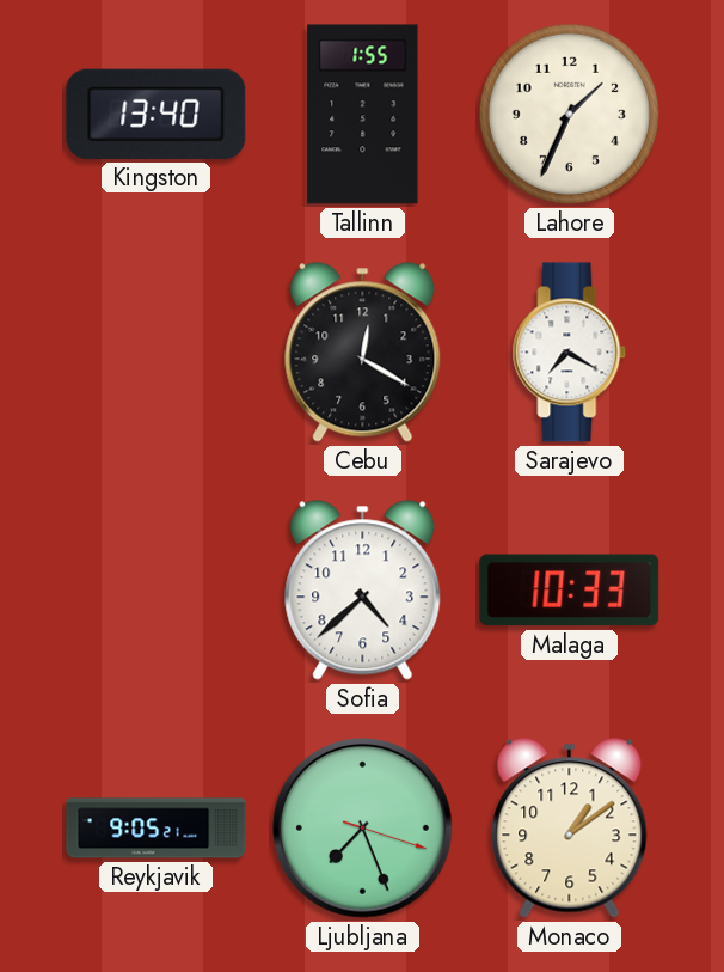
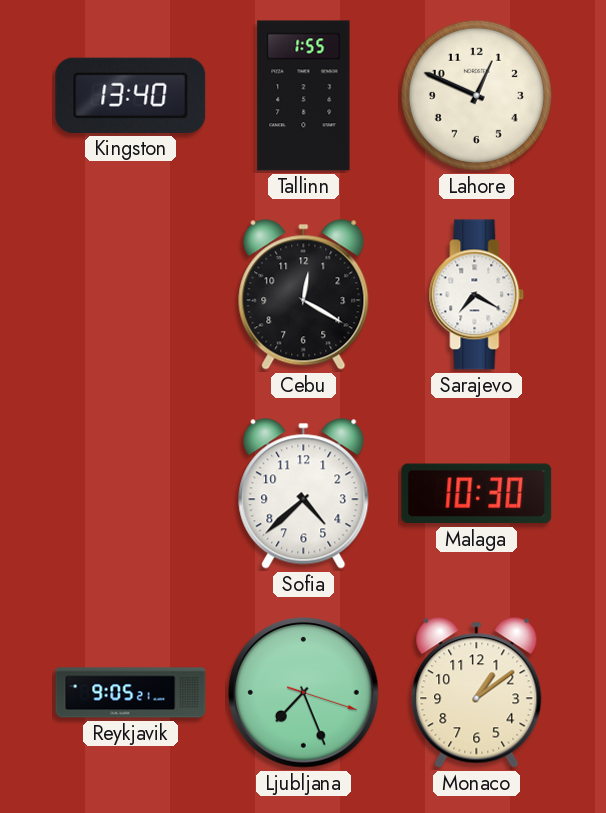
Lahore: 1:34 -> 12:49 (476, 95)
Malaga: 10:33 -> 10:30 (477, 494)
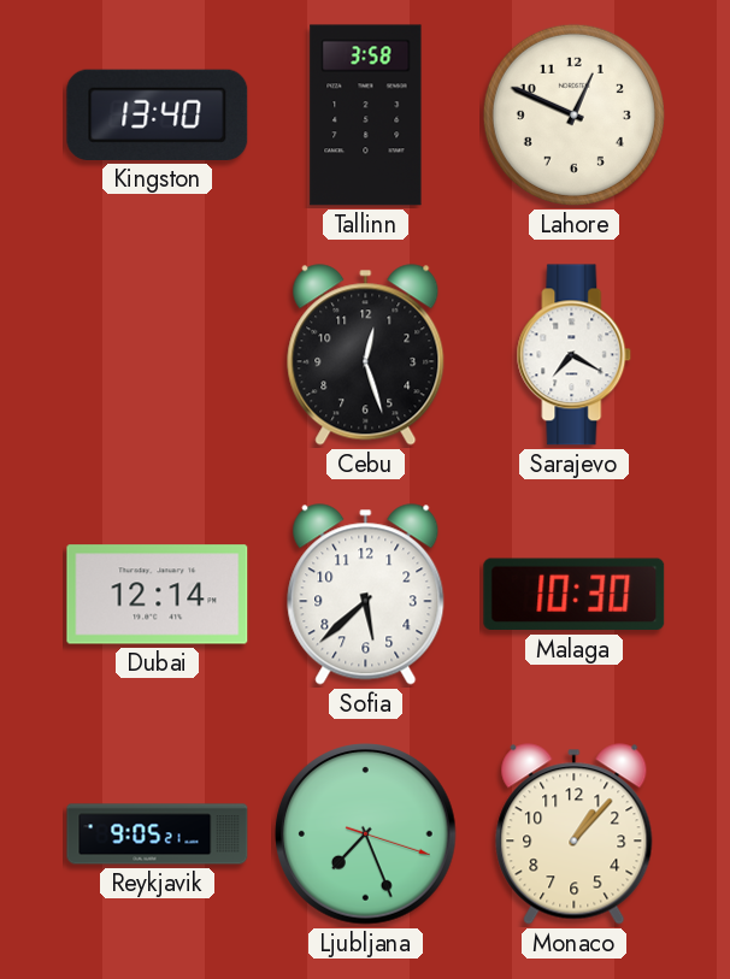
Tallinn: 1:55 -> 3:58 (366, 116)
Cebu: 12:20 -> 12:27 (366, 355)
Dubai: none -> 12:14 (158, 595)
Sofia: 4:38 -> 5:38 (366, 595)
Monaco: 1:09 -> 1:07 (575, 834)
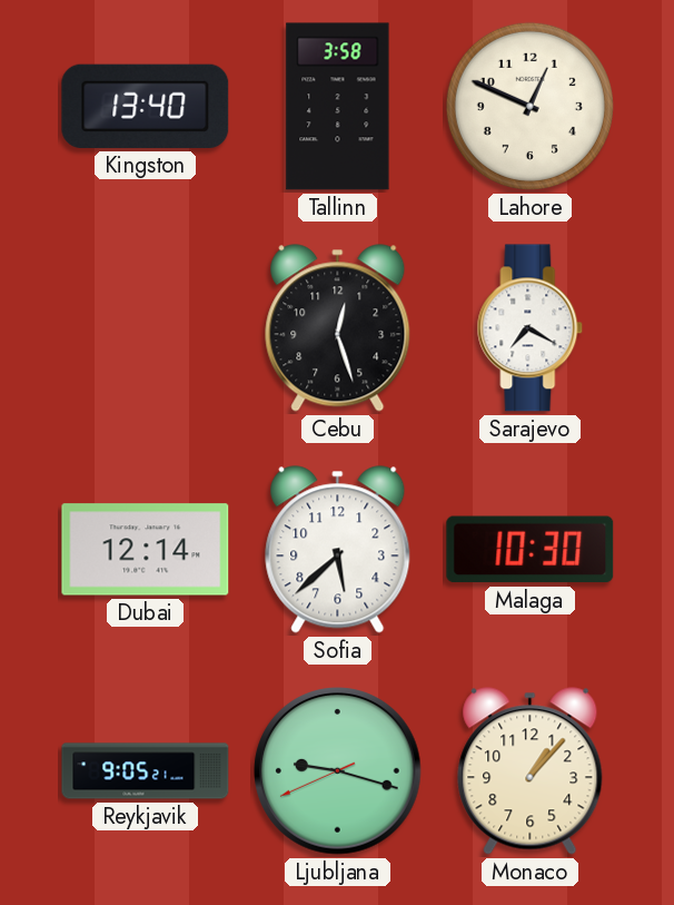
Ljubljana: 7:26 -> 9:17 (338, 771)
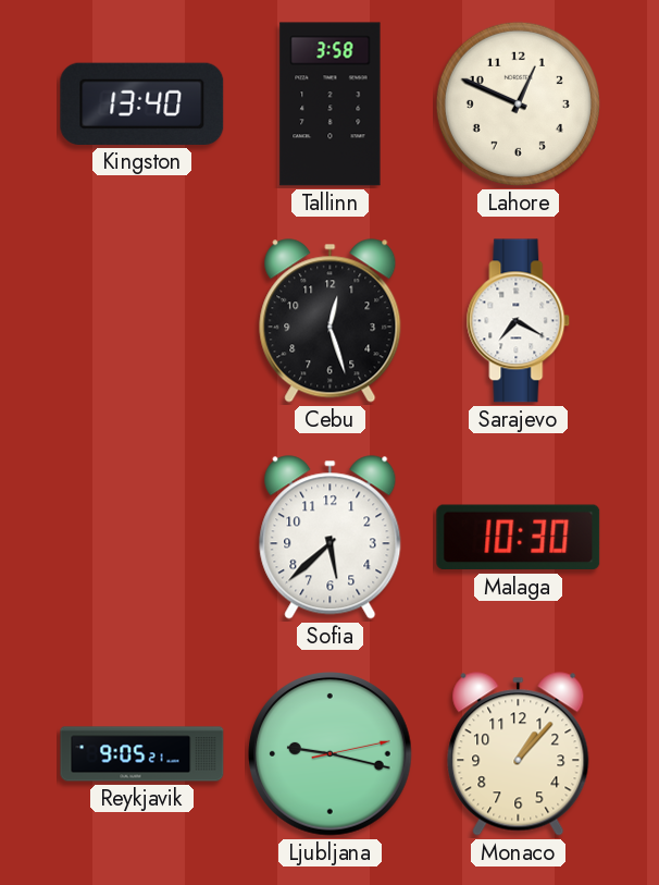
Dubai: 12:14 -> none (146, 550)
Ljubljana: 9:17:41 -> 9:17:13 (331, 754)
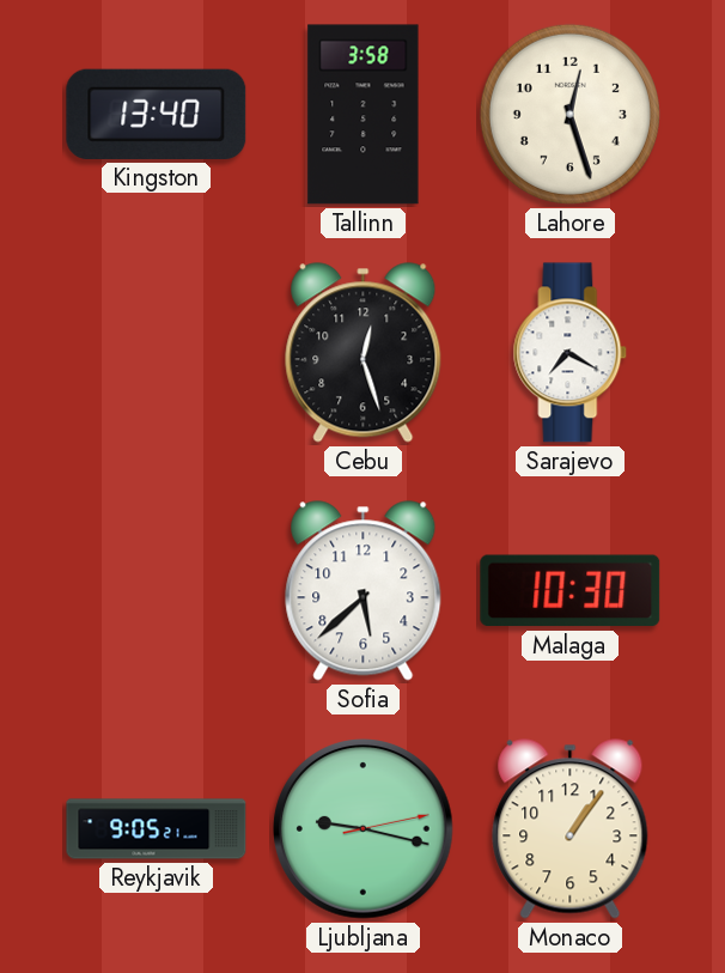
Lahore: 12:49 -> 12:27 (569, 114)
Monaco: 1:07 -> 1:06 (571, 829)
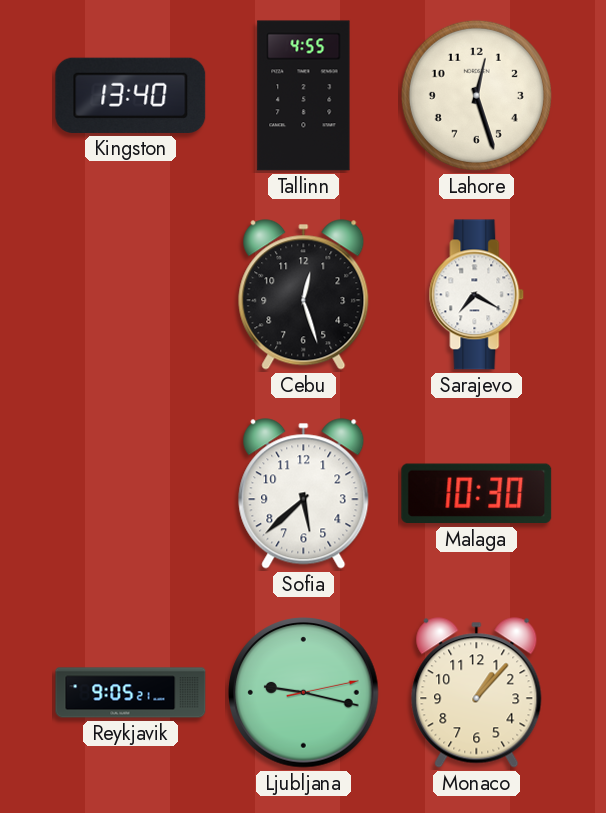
Tallinn: 3:58 -> 4:55 (304, 96)
Monaco: 1:06 -> 1:07 (477, 693)
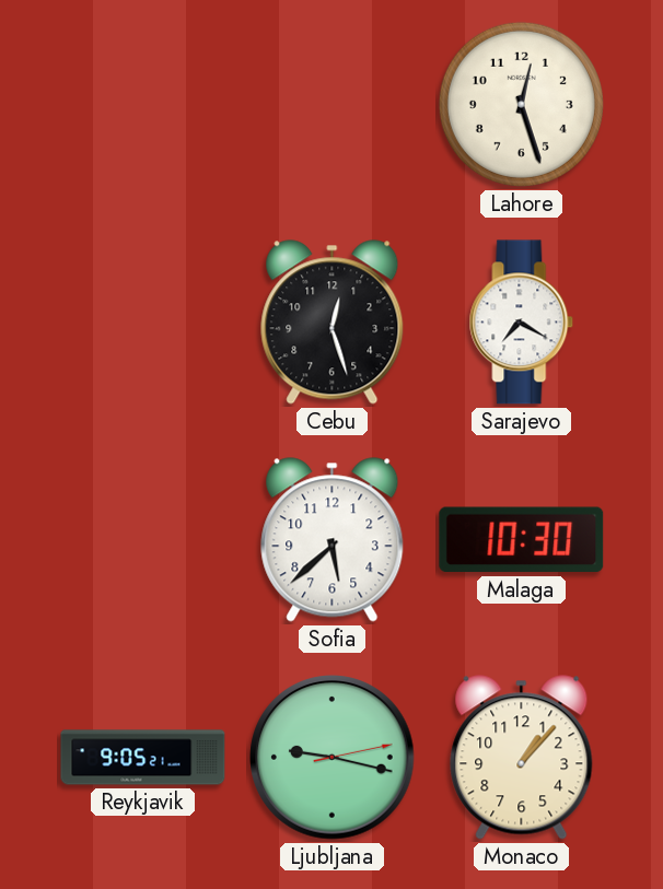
Kingston: 13:40 -> none (131, 95)
Tallinn: 4:55 -> none (304, 96)
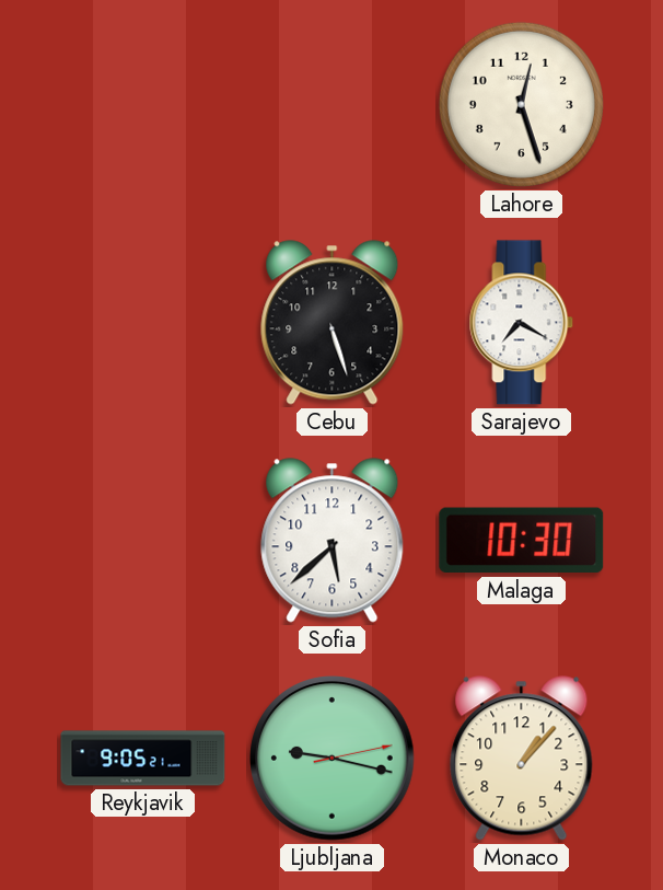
Cebu: 12:27 -> 5:27 (333, 323)
